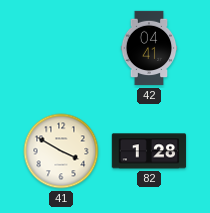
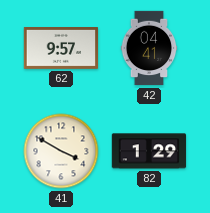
62: none -> 9:57 (61, 49)
82: 1:28 -> 1:29 (149, 151)
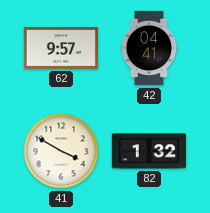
82: 1:29 -> 1:32 (149, 151)
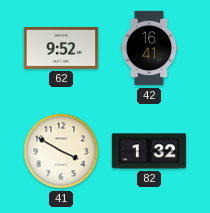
62: 9:57 -> 9:52 (61, 49)
42: 04:41 -> 16:41 (149, 48)
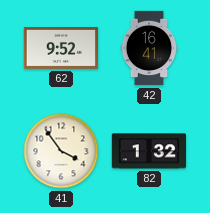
41: 3:50 -> 3:54 (61, 151)
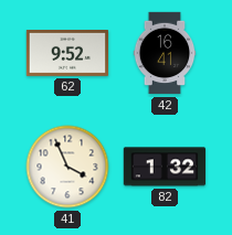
41: 3:54 -> 3:56 (67, 167)
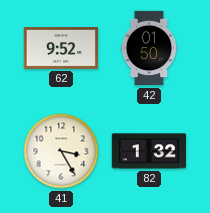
42: 16:41 -> 01:50 (149, 48)
41: 3:56 -> 3:25 (61, 151)
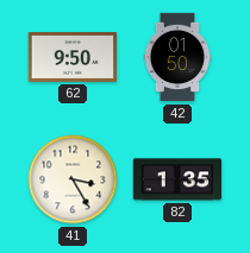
62: 9:52 -> 9:50 (73, 58)
82: 1:32 -> 1:35 (177, 179)
